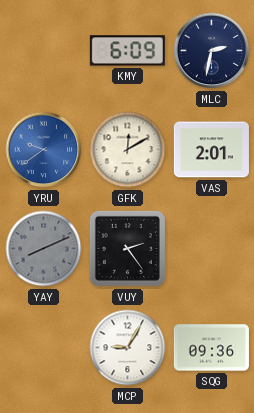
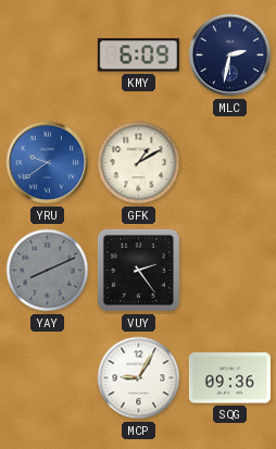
GFK: 12:10 -> 1:10 (139, 163)
VAS: 2:01 -> none (211, 150)
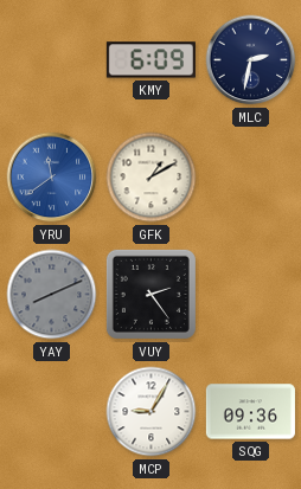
YRU: 9:39 -> 11:39 (52, 178)
